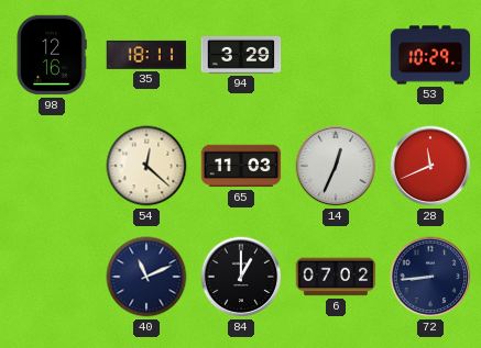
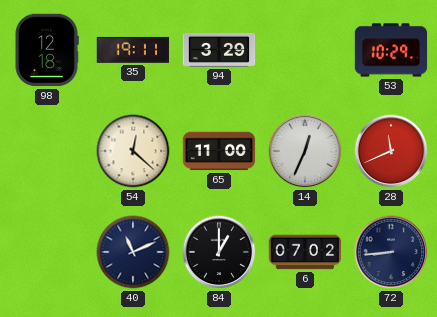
98: 12:16 -> 12:18 (47, 50)
35: 18:11 -> 19:11 (132, 50)
65: 11:03 -> 11:00 (219, 151)
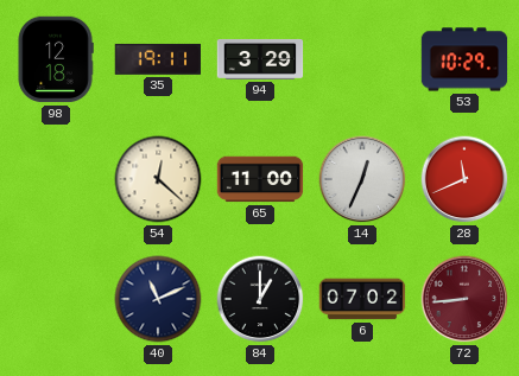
72 dial: navy -> burgundy (464, 299)
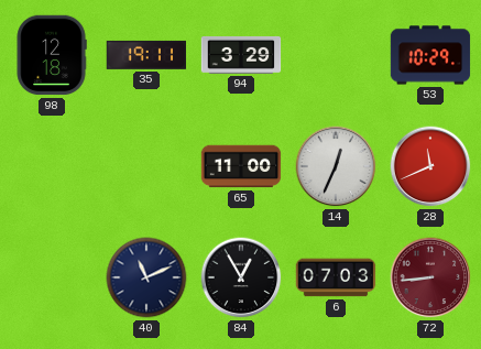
54: 12:22 -> none (158, 179)
84: 1:00 -> 12:55 (241, 277)
6: 07:02 -> 07:03 (336, 277)
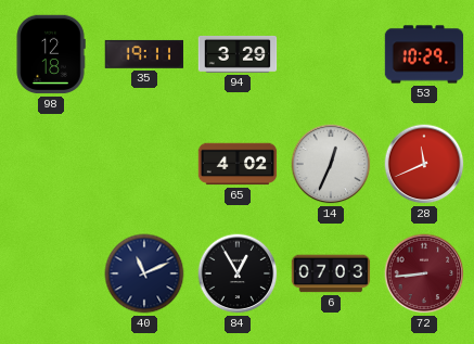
65: 11:00 -> 4:02 (238, 164)
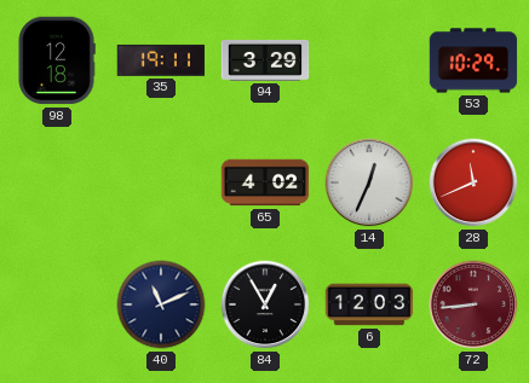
6: 07:03 -> 12:03 (369, 304)
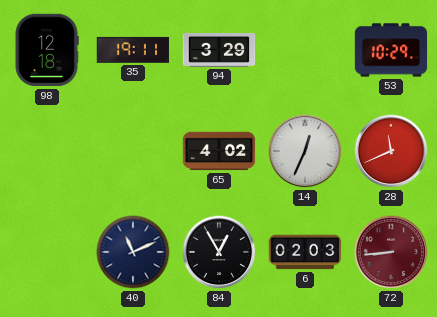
6: 12:03 -> 02:03 (305, 252)
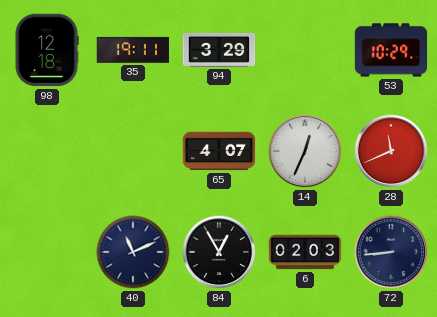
65: 4:02 -> 4:07 (219, 151)
72 dial: burgundy -> navy (391, 252)
